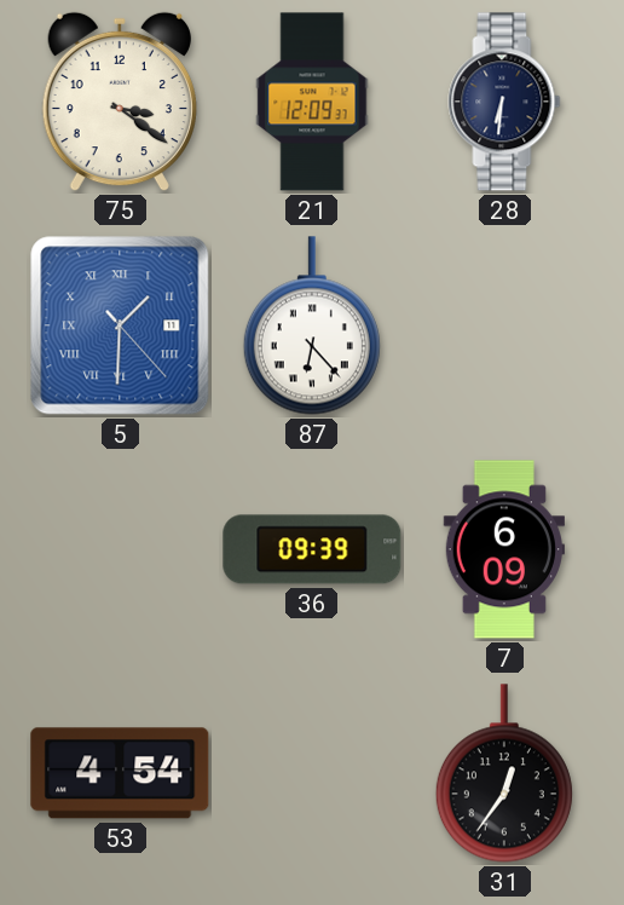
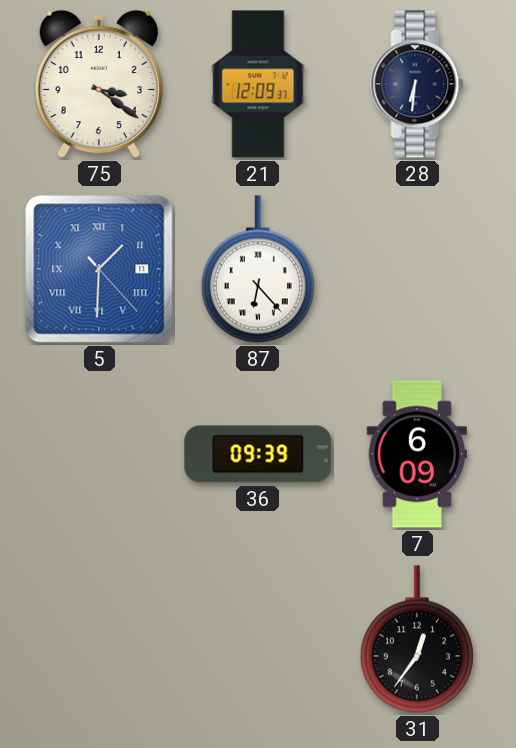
53: 4:54 -> none (120, 773)
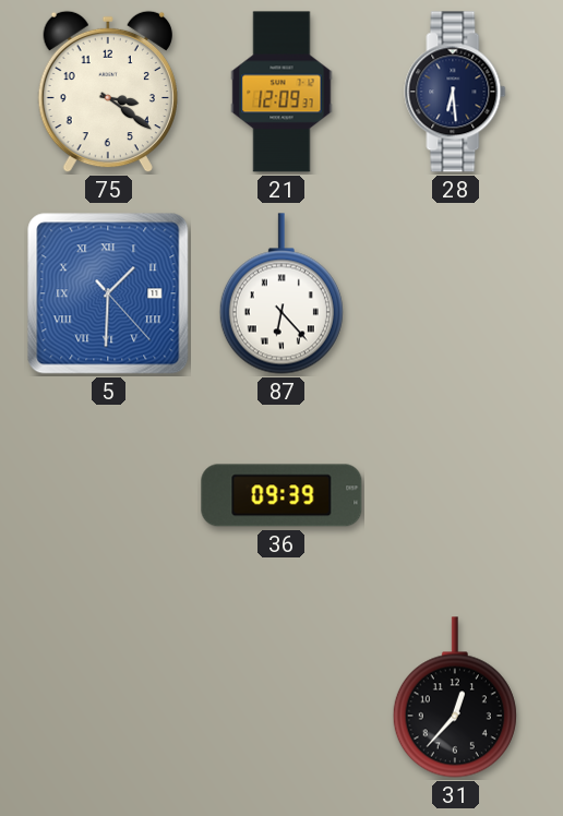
28: 6:31 -> 6:29 (455, 92)
7: 6:09 -> none (416, 454)
31: 12:36 -> 12:37 (455, 697)
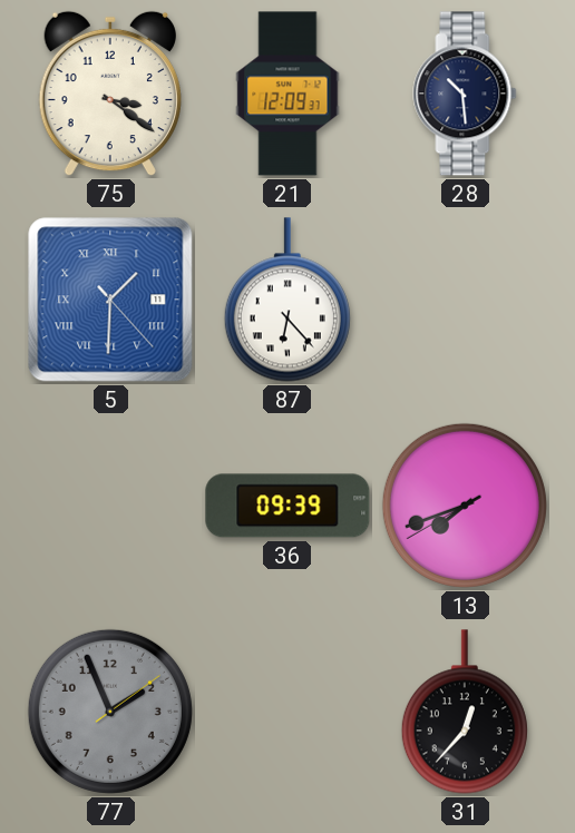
28: 6:29 -> 10:29 (465, 94)
13: none -> 7:41 (465, 506)
77: none -> 1:56 (110, 712)
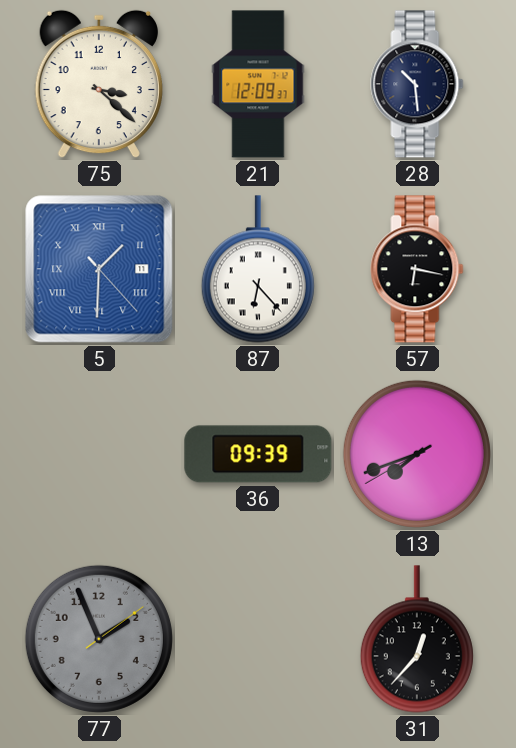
75: 3:21 -> 3:22 (99, 84)
57: none -> 6:17 (417, 269)
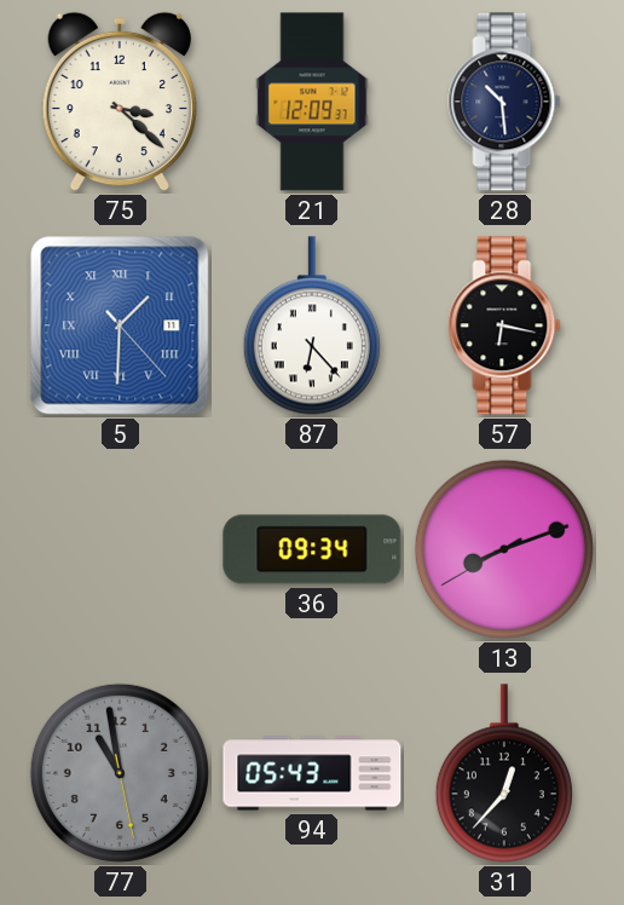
36: 09:39 -> 09:34 (312, 549)
13: 7:41 -> 8:11 (504, 549)
77: 1:56 -> 10:58 (120, 773)
94: none -> 05:43 (312, 773)
